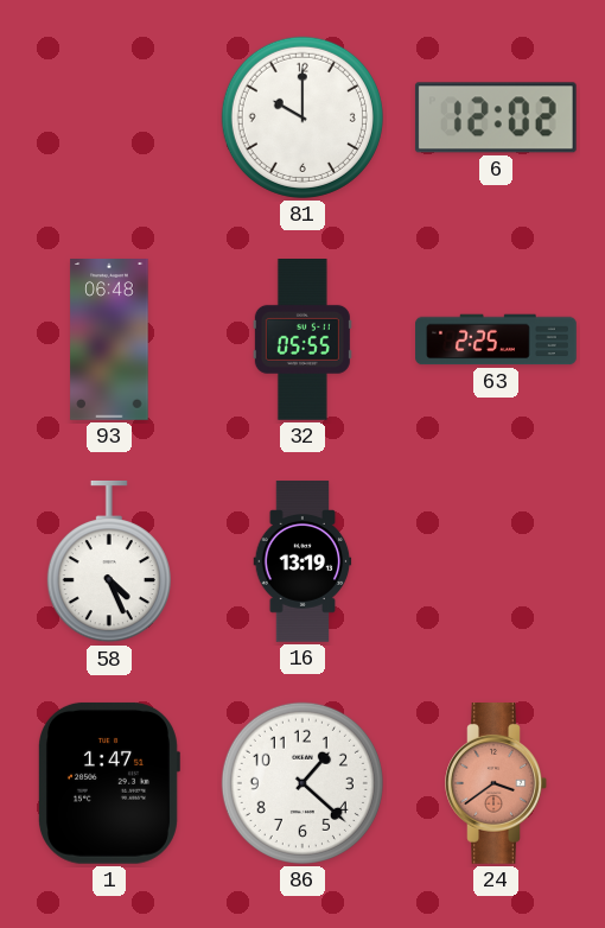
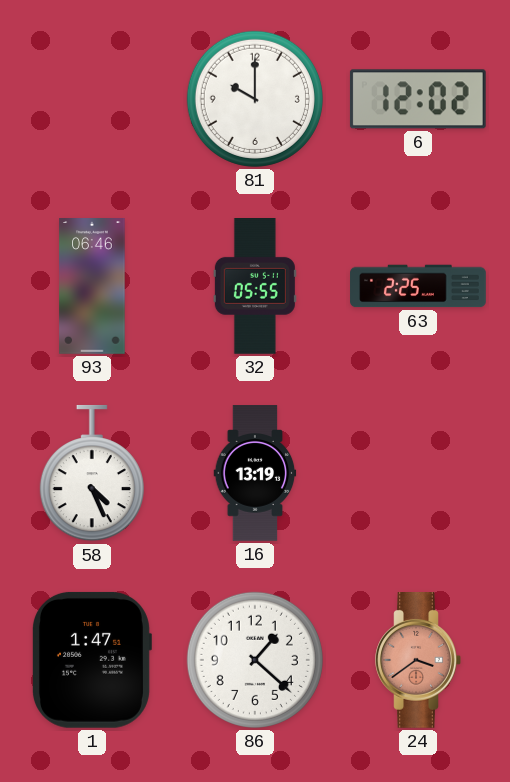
93: 06:48 -> 06:46 (92, 287)
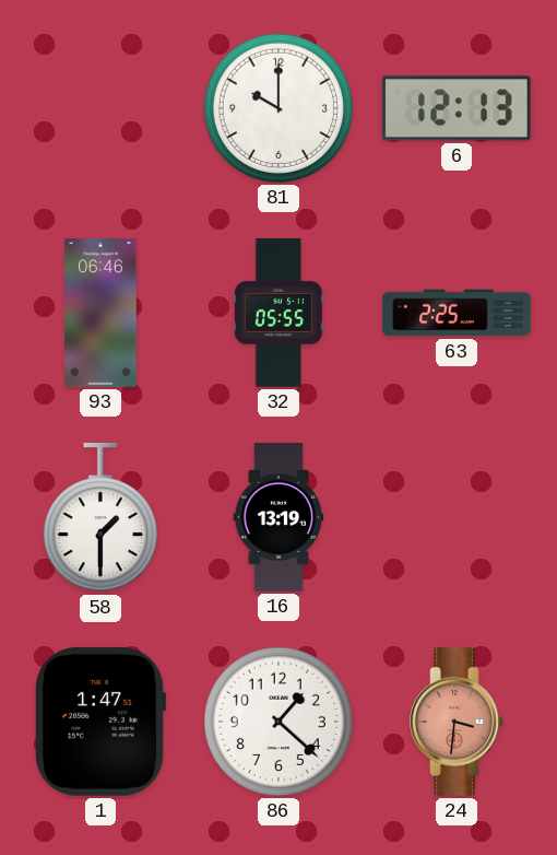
6: 12:02 -> 12:13 (457, 108)
58: 4:26 -> 1:30 (100, 517)
24: 3:39 -> 3:31 (457, 723)
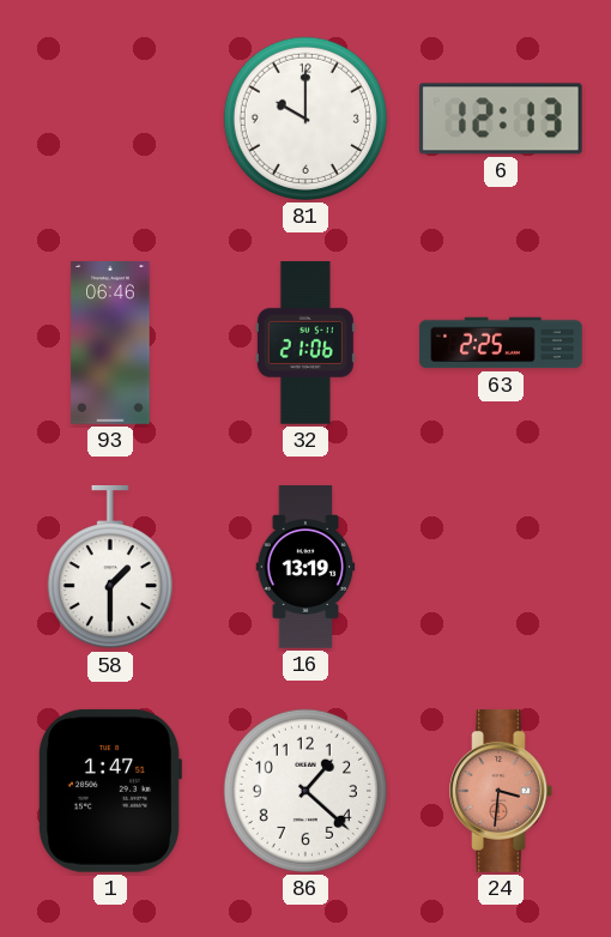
32: 05:55 -> 21:06 (305, 344)
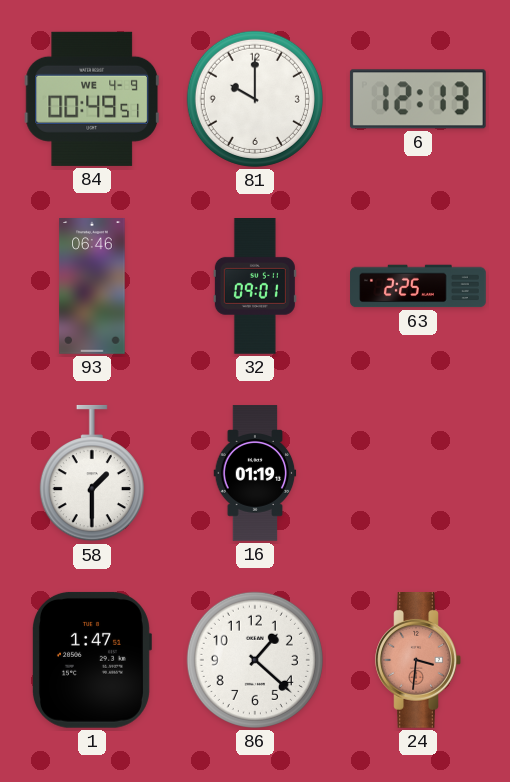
84: none -> 00:49 (92, 99)
32: 21:06 -> 09:01 (255, 287)
16: 13:19 -> 01:19 (255, 473)
